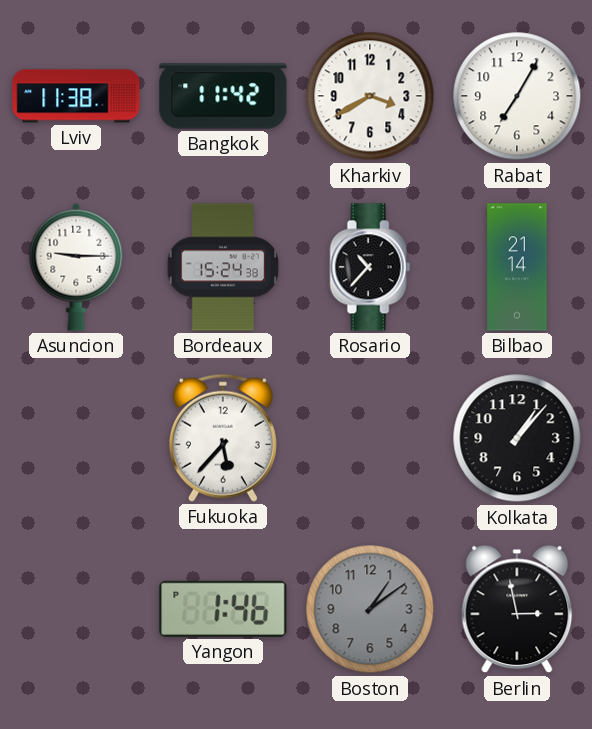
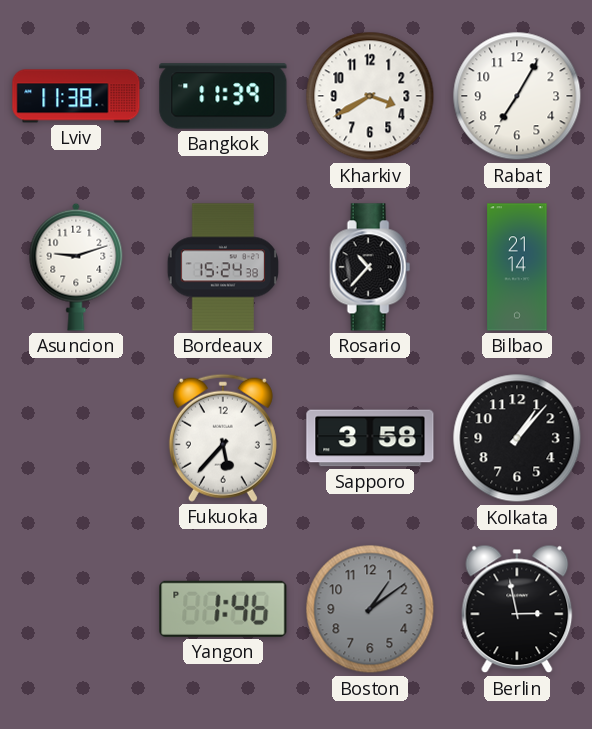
Bangkok: 11:42 -> 11:39 (223, 96)
Asuncion: 9:15 -> 9:12 (76, 267)
Sapporo: none -> 3:58 (370, 438)
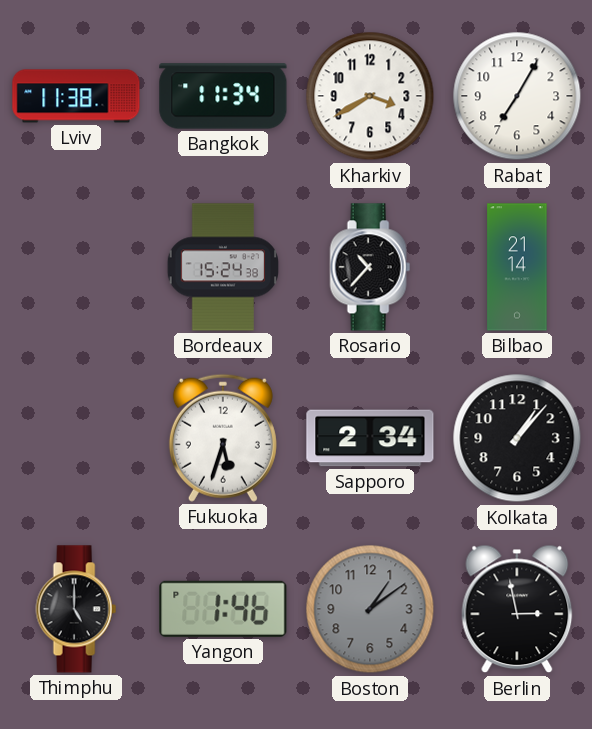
Bangkok: 11:39 -> 11:34 (223, 96)
Asuncion: 9:12 -> none (76, 267)
Fukuoka: 5:37 -> 5:33 (223, 438)
Sapporo: 3:58 -> 2:34 (370, 438)
Thimphu: none -> 5:00 (76, 609)
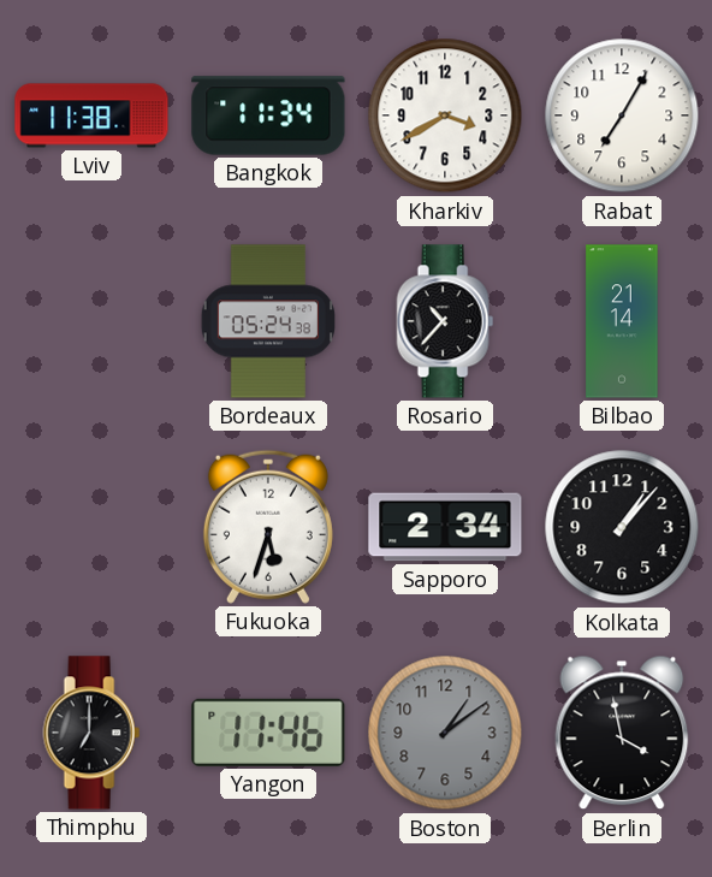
Bordeaux: 15:24 -> 05:24 (267, 321)
Thimphu: 5:00 -> 7:00 (91, 733)
Yangon: 1:46 -> 11:46 (268, 733)
Berlin: 2:58 -> 3:58 (622, 733)
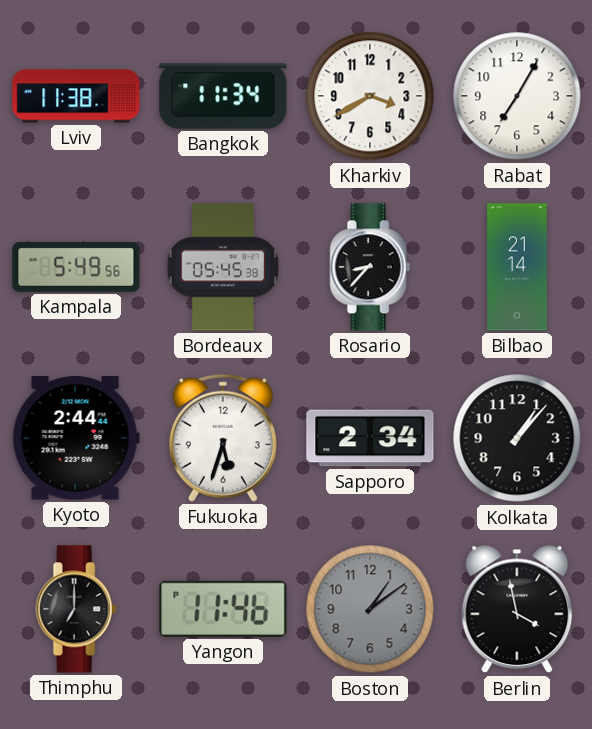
Kampala: none -> 5:49 (76, 268)
Bordeaux: 05:24 -> 05:45 (222, 267)
Rosario: 10:37 -> 8:37 (370, 267)
Kyoto: none -> 2:44 (76, 438)
